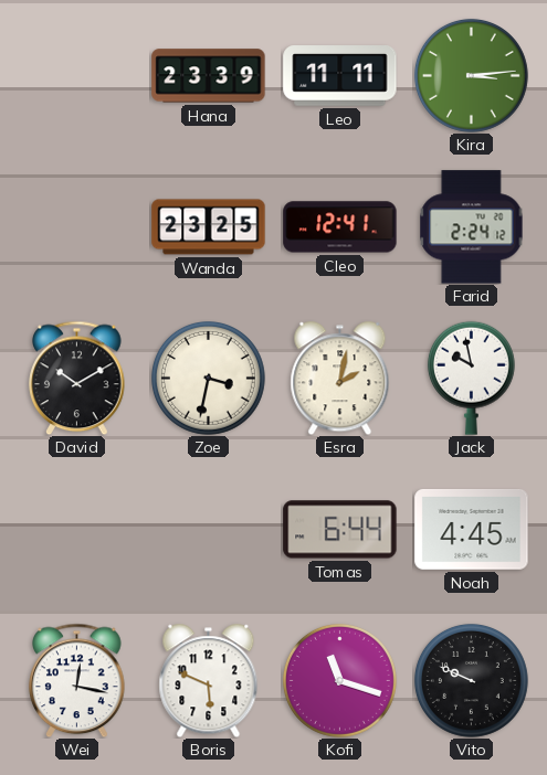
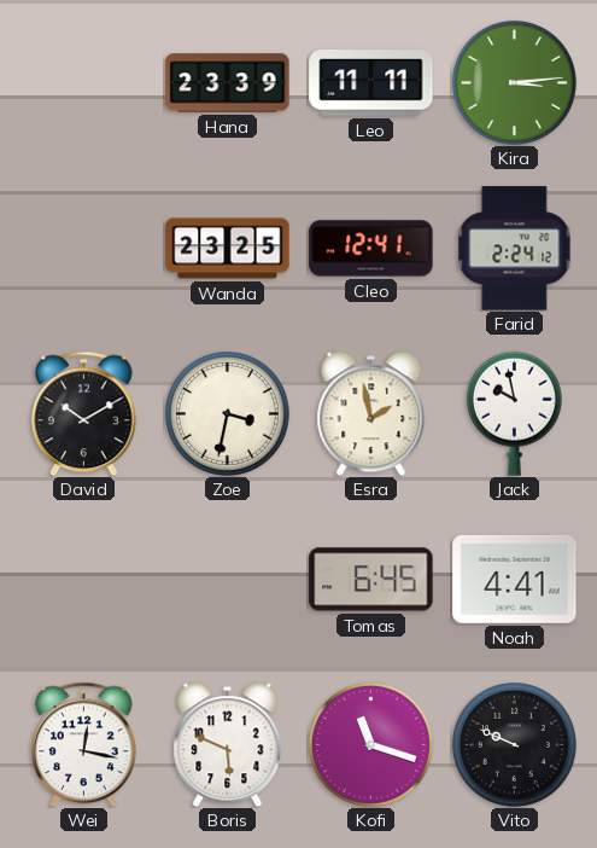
Esra: 2:02 -> 1:58 (371, 413)
Tomas: 6:44 -> 6:45 (371, 580)
Noah: 4:45 -> 4:41 (515, 579)
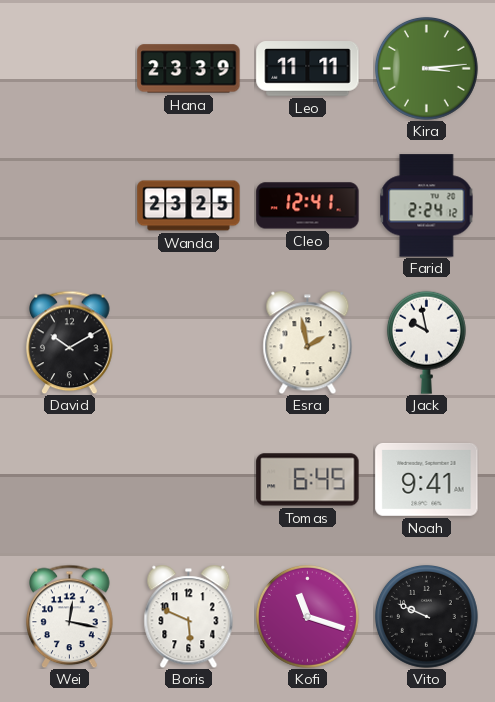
Zoe: 3:32 -> none (227, 413)
Noah: 4:41 -> 9:41 (427, 479)
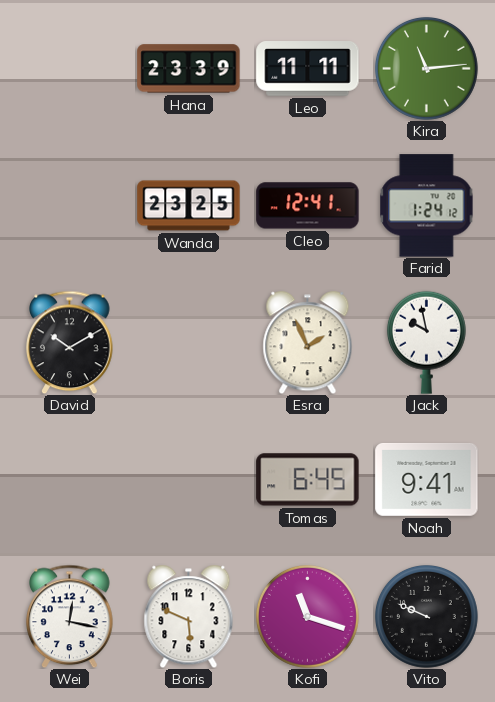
Kira: 3:14 -> 11:14 (426, 68)
Farid: 2:24 -> 1:24 (427, 206)
Esra: 1:58 -> 1:56 (308, 342)
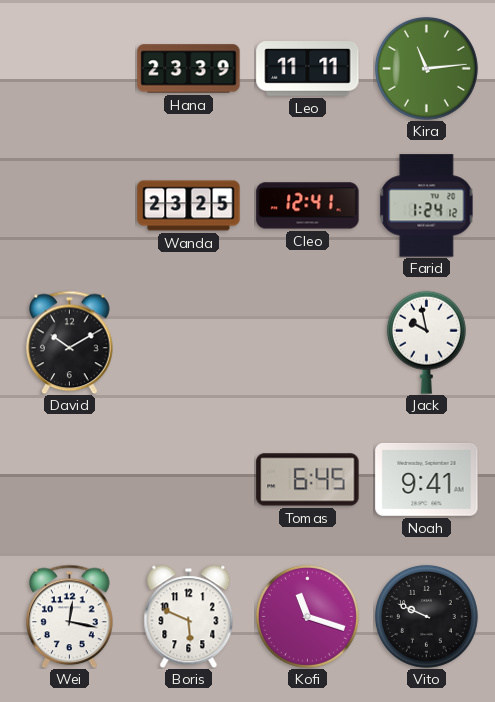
Esra: 1:56 -> none (308, 342)
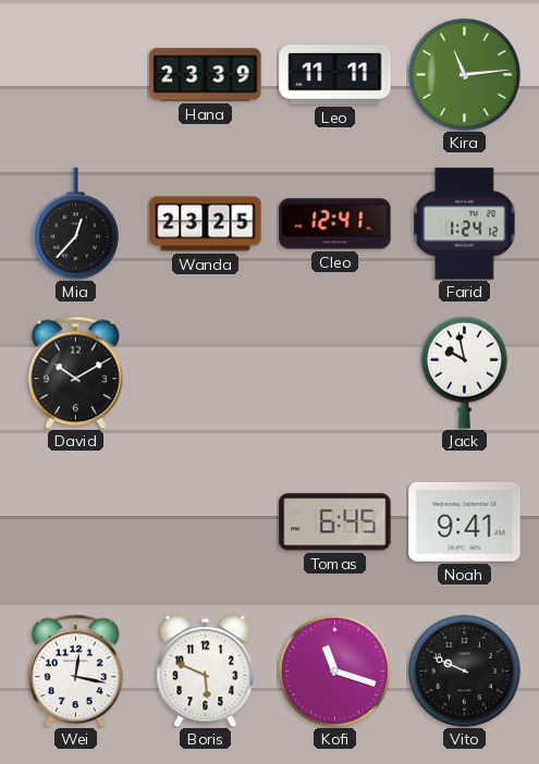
Mia: none -> 12:37 (75, 224)
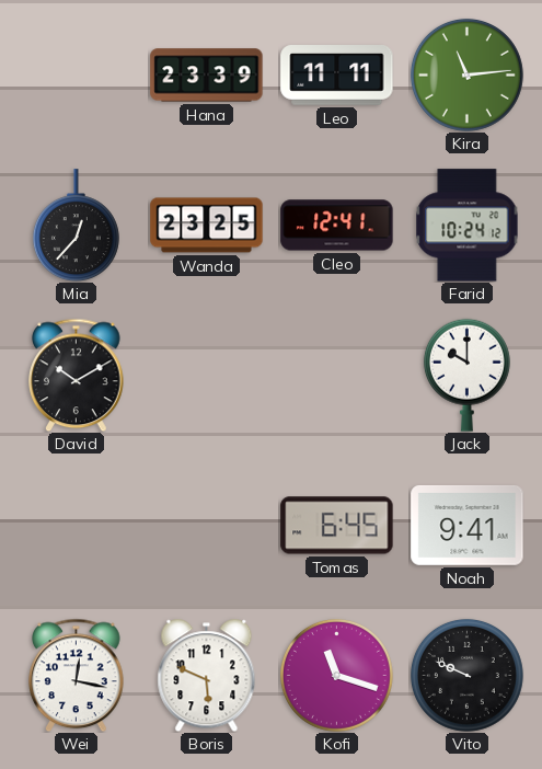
Farid: 1:24 -> 10:24 (468, 226)
Jack: 9:58 -> 10:00 (466, 375)
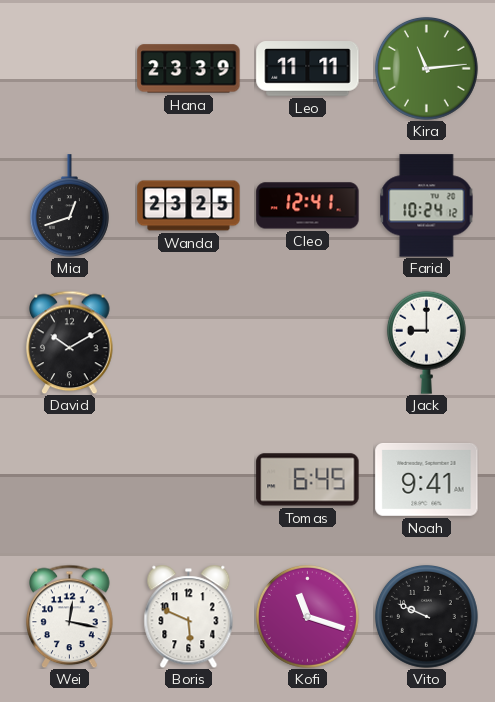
Mia: 12:37 -> 12:42 (69, 206)
Jack: 10:00 -> 9:00 (426, 342)
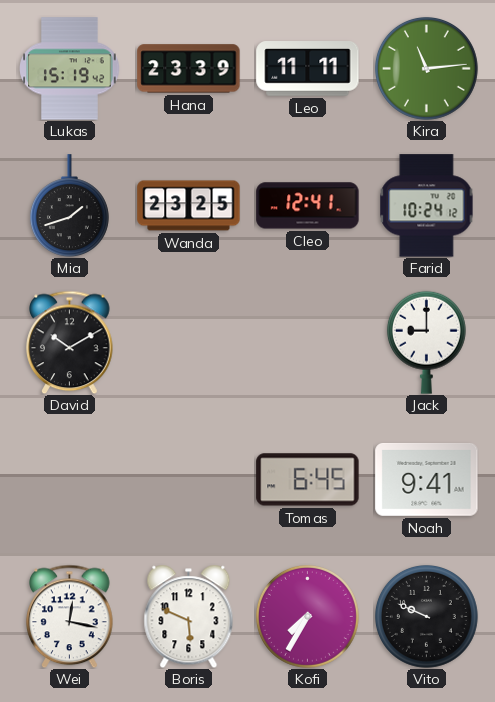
Lukas: none -> 15:19 (70, 69)
Mia: 12:42 -> 1:42 (69, 206)
Kofi: 11:18 -> 7:35 (307, 616)
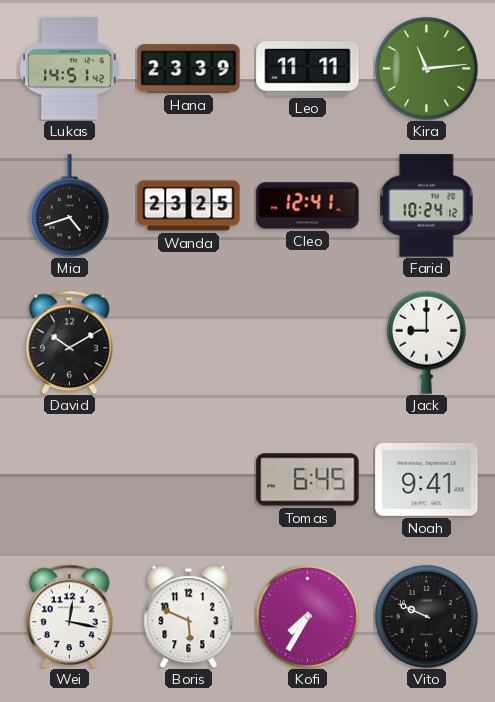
Lukas: 15:19 -> 14:51 (70, 69)
Mia: 1:42 -> 4:42 (69, 206)
